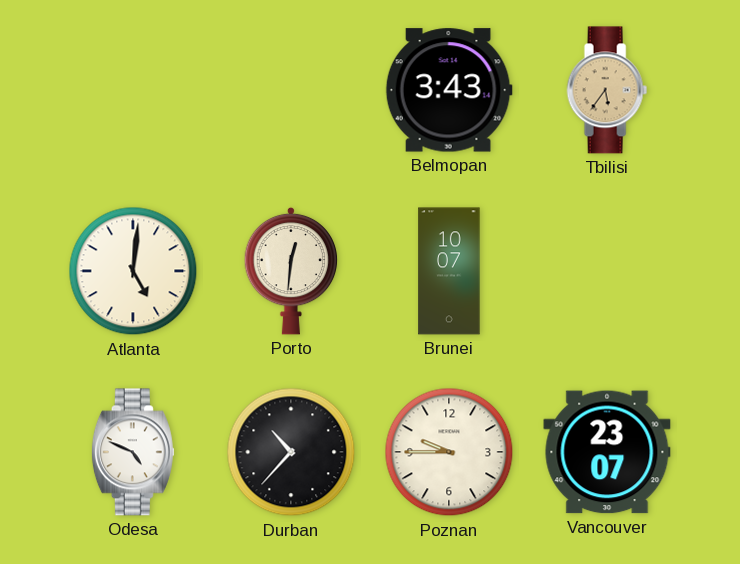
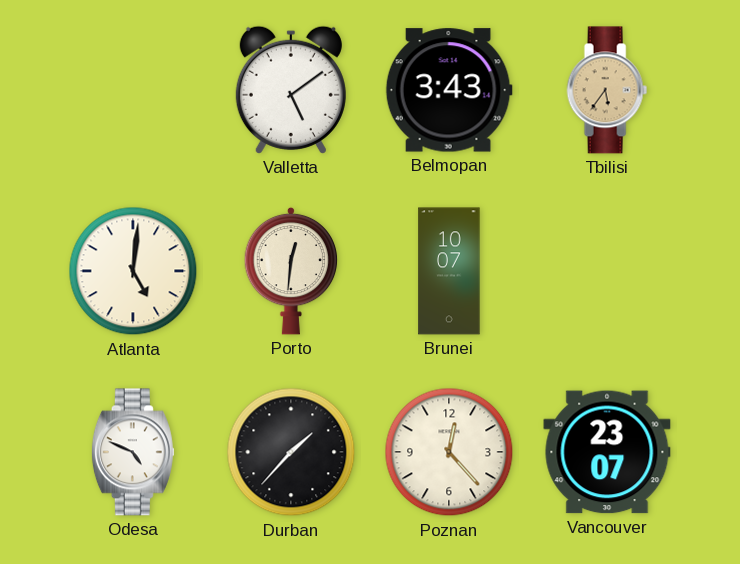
Valletta: none -> 5:09 (291, 90)
Durban: 10:37 -> 1:37 (291, 452)
Poznan: 9:45 -> 12:23 (449, 452)
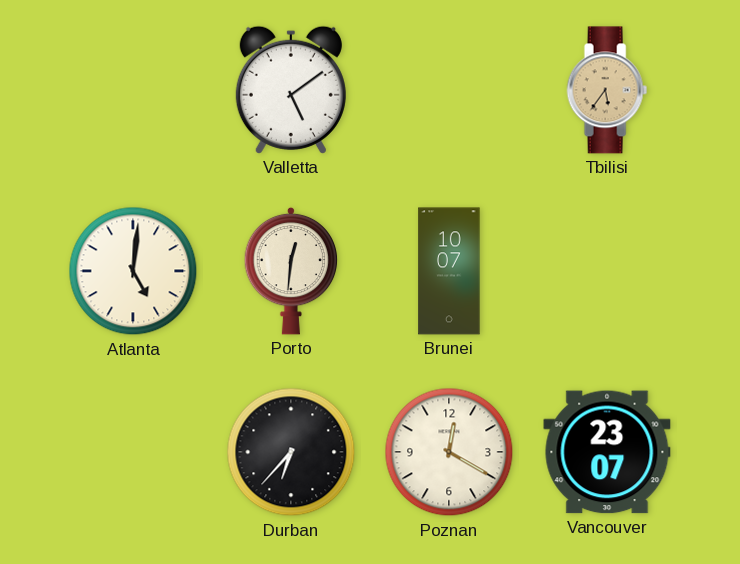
Belmopan: 3:43 -> none (449, 90)
Odesa: 4:49 -> none (133, 452)
Durban: 1:37 -> 6:37 (291, 452)
Poznan: 12:23 -> 12:20 (449, 452)
